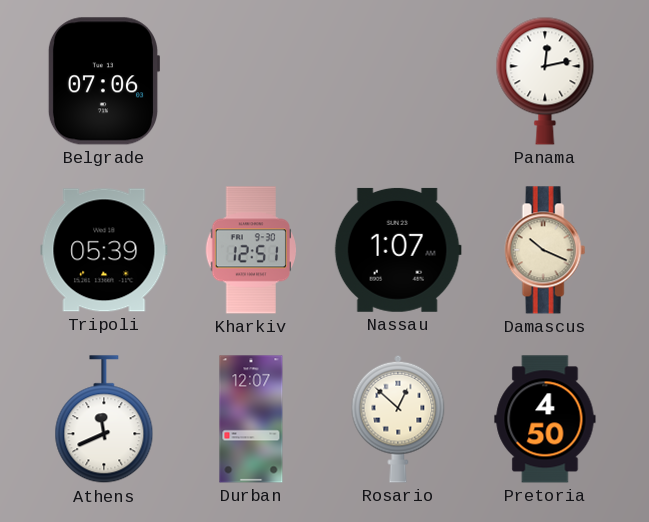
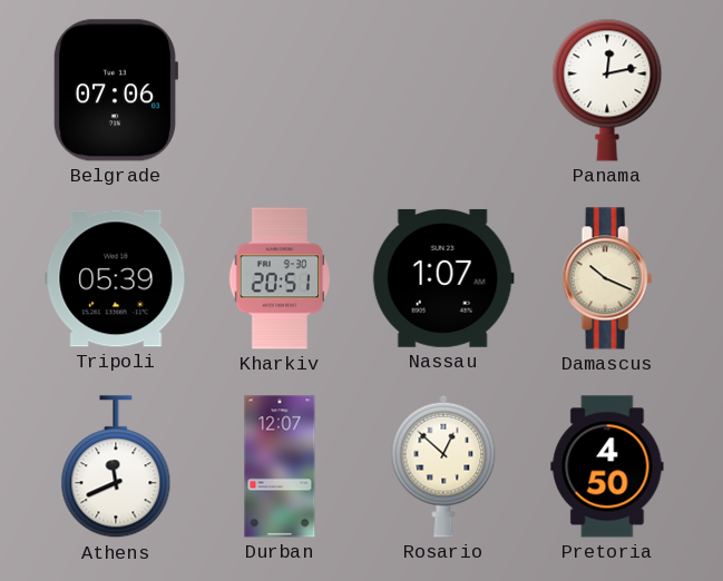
Kharkiv: 12:51 -> 20:51 (279, 278)
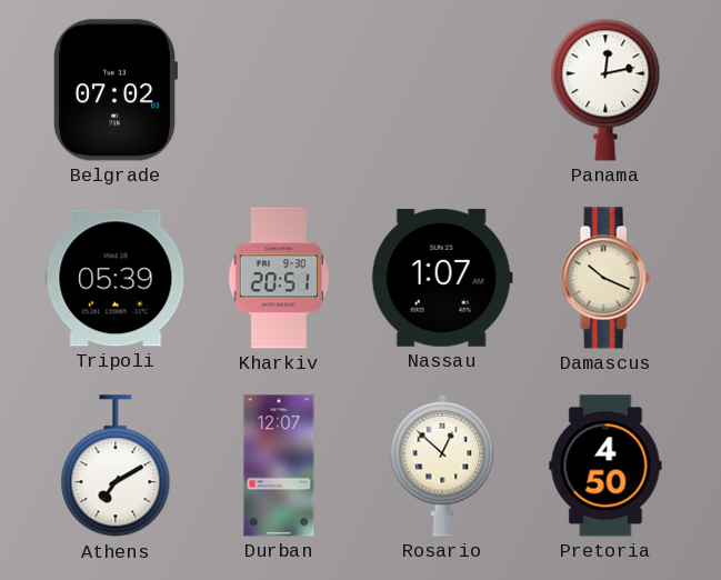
Belgrade: 07:06 -> 07:02 (114, 90)
Athens: 11:41 -> 7:10 (116, 467)
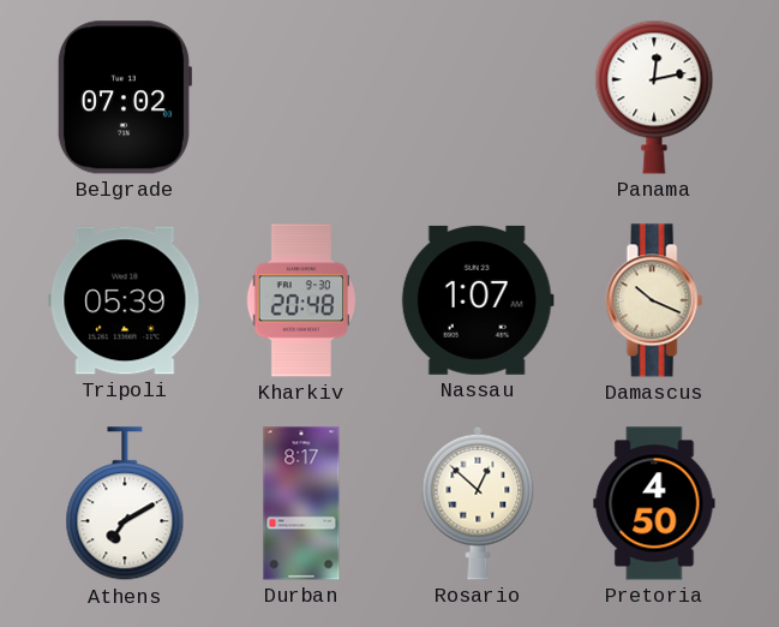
Kharkiv: 20:51 -> 20:48 (300, 300)
Durban: 12:07 -> 8:17 (301, 503)
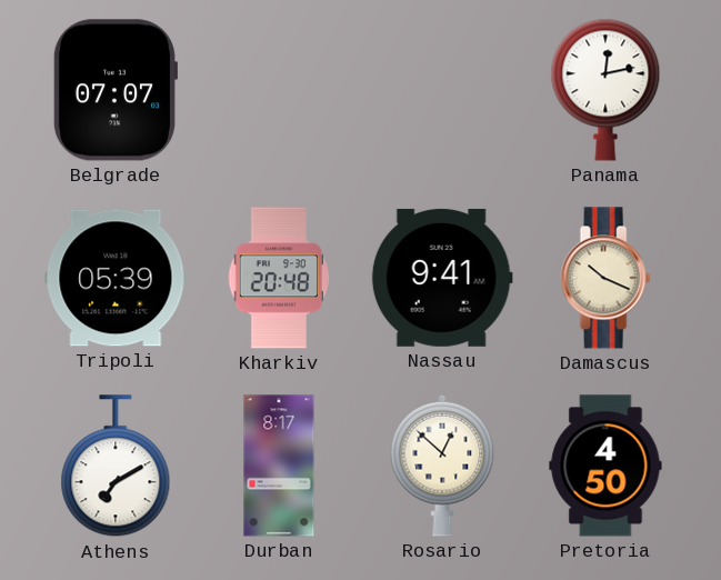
Belgrade: 07:02 -> 07:07 (114, 90)
Nassau: 1:07 -> 9:41 (442, 278)
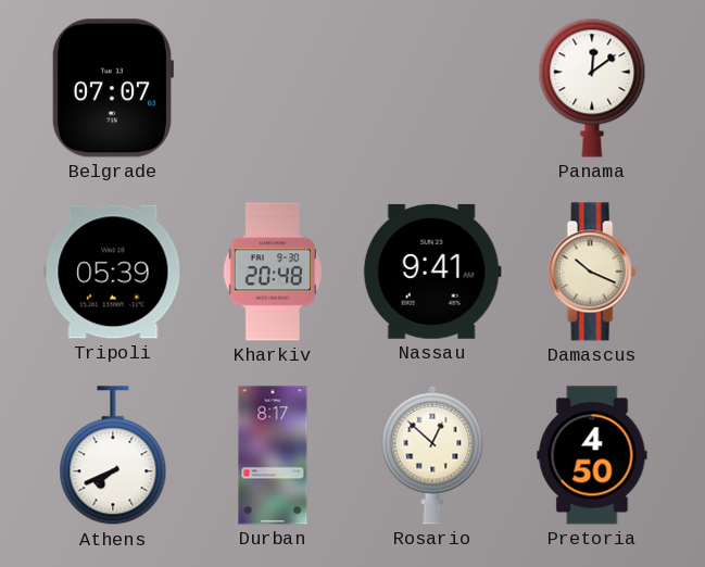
Panama: 12:13 -> 12:09 (592, 88)
Athens: 7:10 -> 7:41 (113, 456)
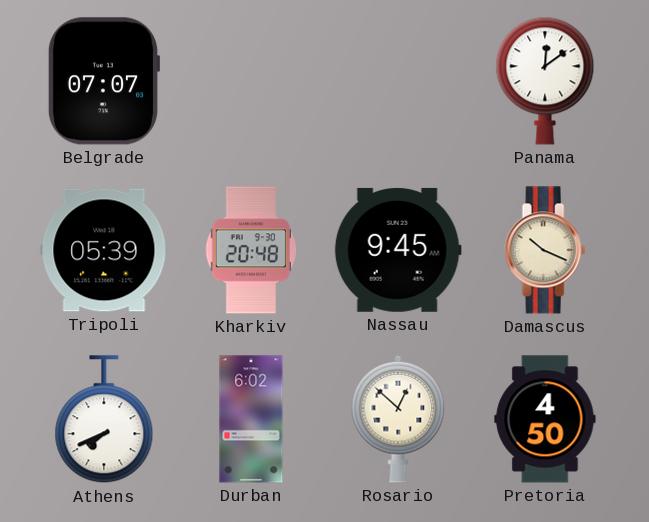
Nassau: 9:41 -> 9:45 (398, 250)
Durban: 8:17 -> 6:02 (251, 419)
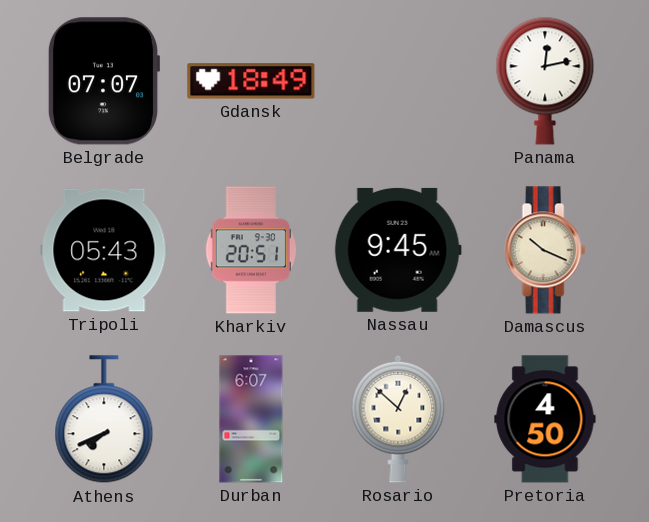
Gdansk: none -> 18:49 (251, 81)
Panama: 12:09 -> 12:13 (545, 81)
Tripoli: 05:39 -> 05:43 (104, 250)
Kharkiv: 20:48 -> 20:51 (250, 250)
Durban: 6:02 -> 6:07 (251, 419)
